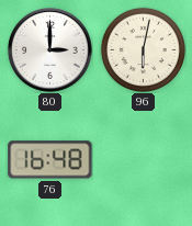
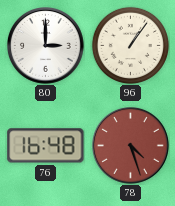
96: 6:02 -> 1:06 (130, 45)
78: none -> 4:27 (131, 146)
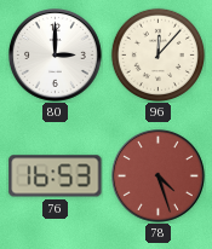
96: 1:06 -> 12:07 (157, 54)
76: 16:48 -> 16:53 (56, 176)
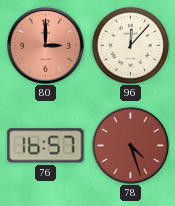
80 dial: white -> salmon (46, 46)
76: 16:53 -> 16:57 (46, 146)
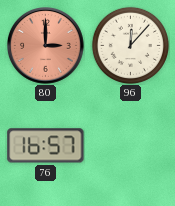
78: 4:27 -> none (131, 146)
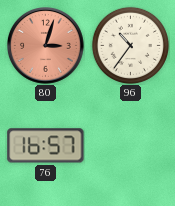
80: 3:00 -> 3:03 (46, 46)
96: 12:07 -> 10:36 (130, 45)
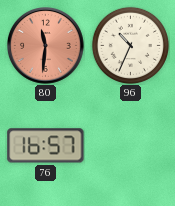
80: 3:03 -> 11:31 (46, 46)
96: 10:36 -> 10:34 (130, 45)
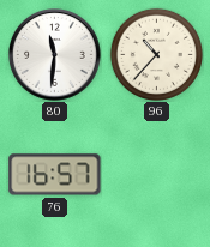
80 dial: salmon -> white (55, 55)
96: 10:34 -> 10:37 (156, 54)
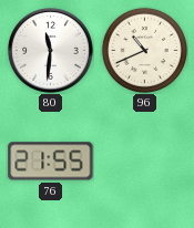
96: 10:37 -> 10:41 (144, 50)
76: 16:57 -> 21:55 (51, 162)
